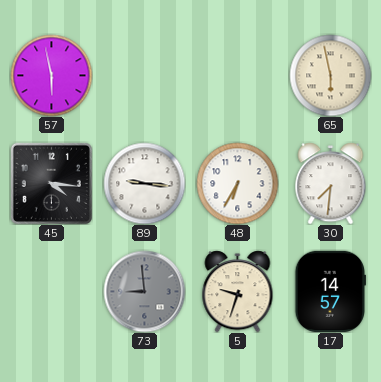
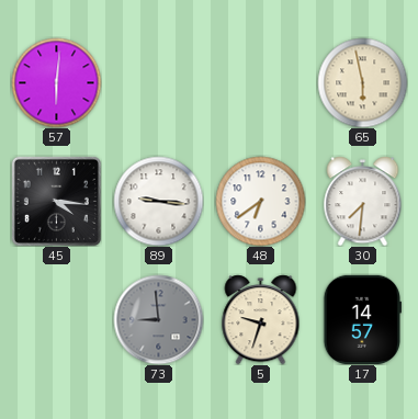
57: 5:58 -> 6:01 (56, 82)
48: 6:35 -> 6:39 (260, 201)
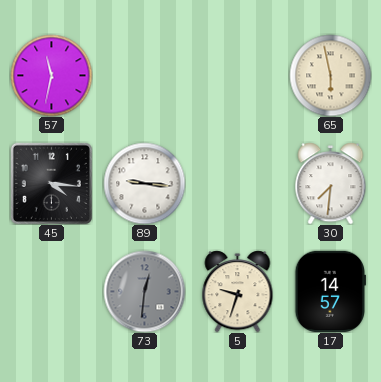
57: 6:01 -> 11:32 (51, 75)
48: 6:39 -> none (260, 201)
73: 8:59 -> 12:31 (144, 291)
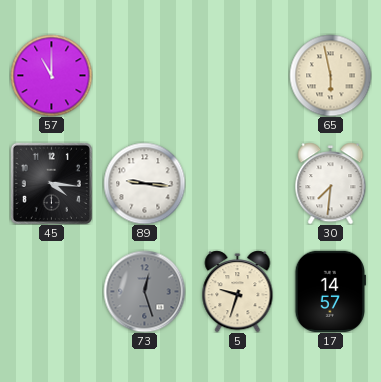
57: 11:32 -> 11:00 (51, 75)
73: 12:31 -> 12:27 (144, 291)
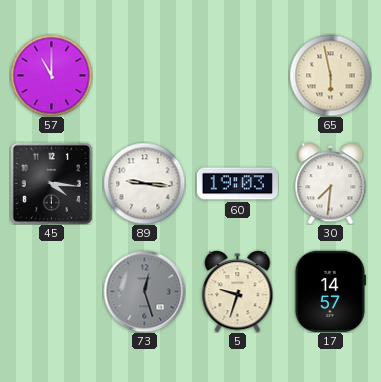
60: none -> 19:03 (237, 184)
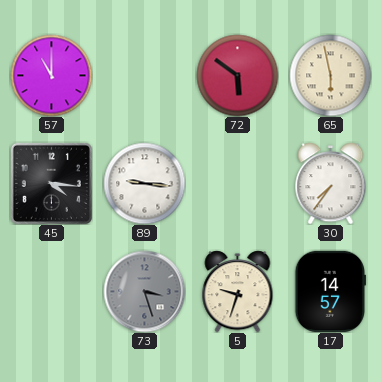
72: none -> 5:51 (237, 75)
60: 19:03 -> none (237, 184)
30: 7:31 -> 7:36 (331, 183)
73: 12:27 -> 3:27 (144, 291)
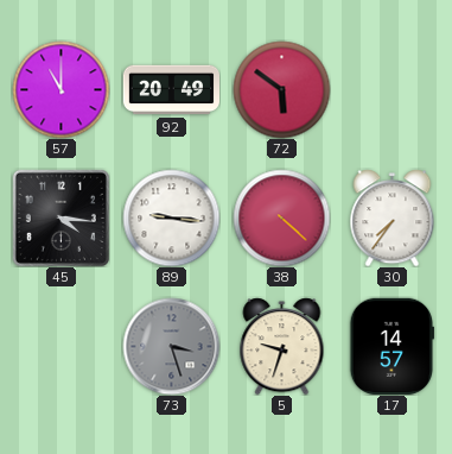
92: none -> 20:49 (171, 90)
65: 5:58 -> none (330, 75)
38: none -> 4:22 (281, 217)
